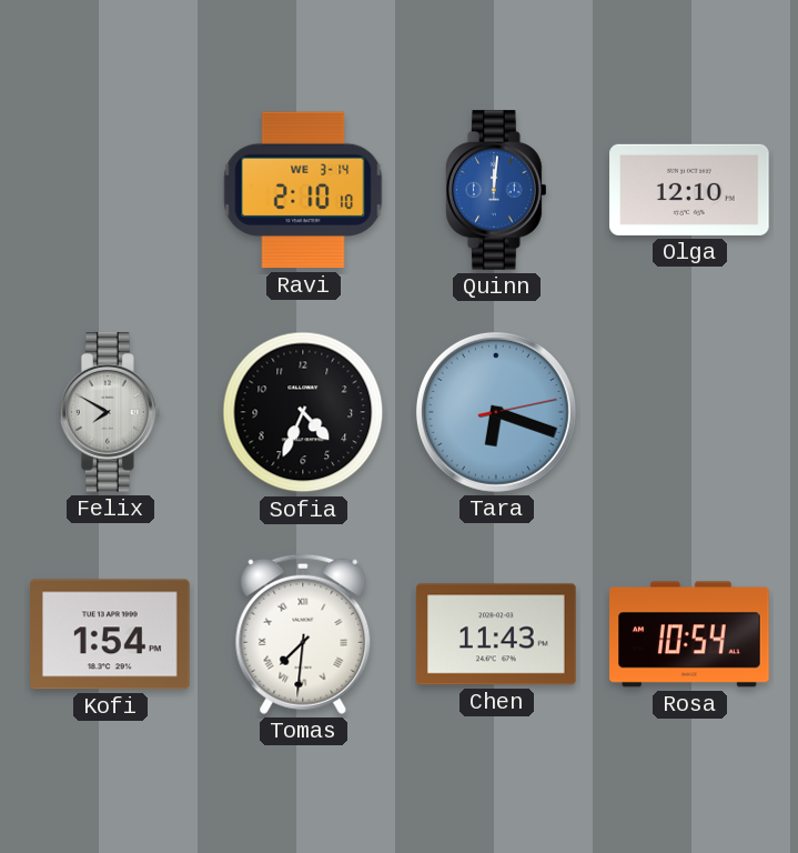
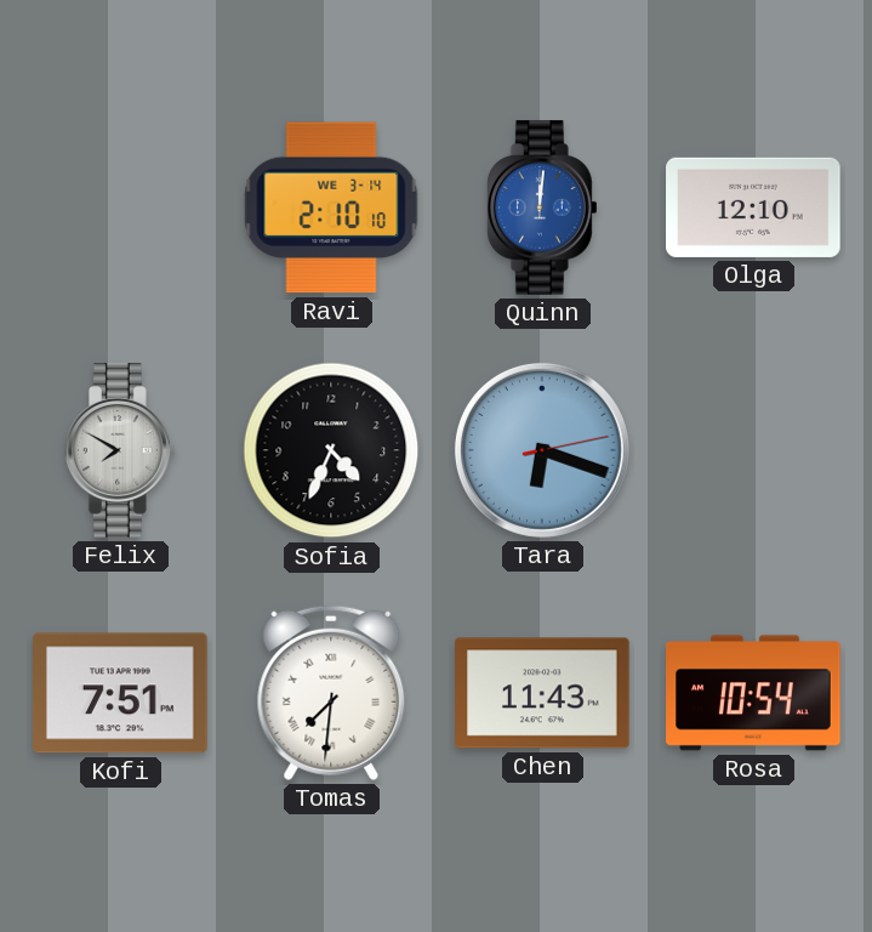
Kofi: 1:54 -> 7:51 (121, 693)
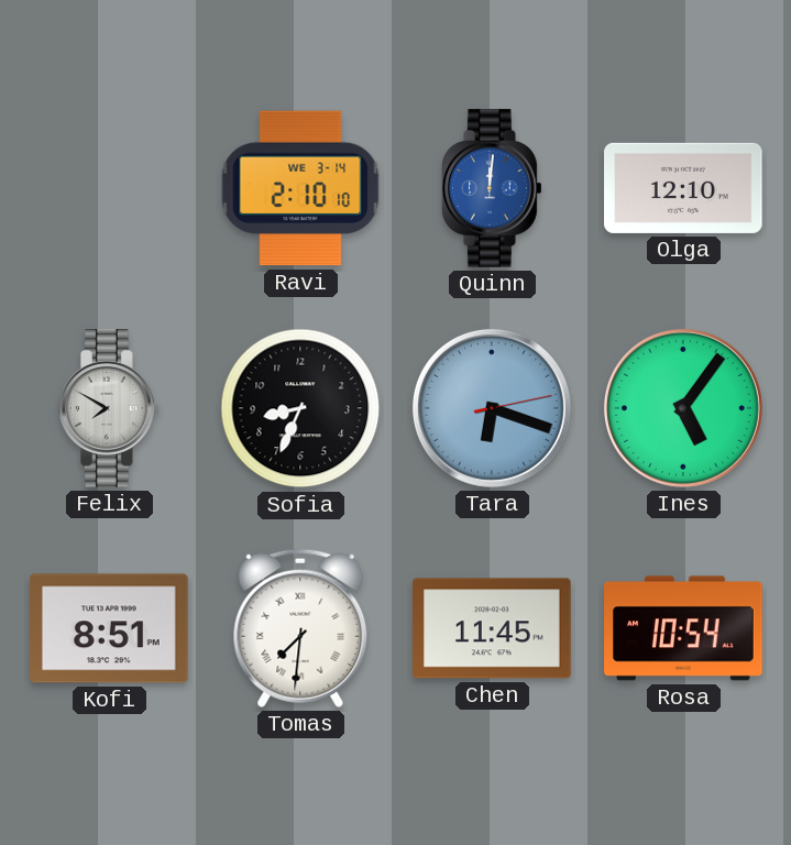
Sofia: 4:34 -> 8:34 (300, 408)
Ines: none -> 5:06 (683, 408)
Kofi: 7:51 -> 8:51 (110, 628)
Chen: 11:43 -> 11:45 (492, 628)
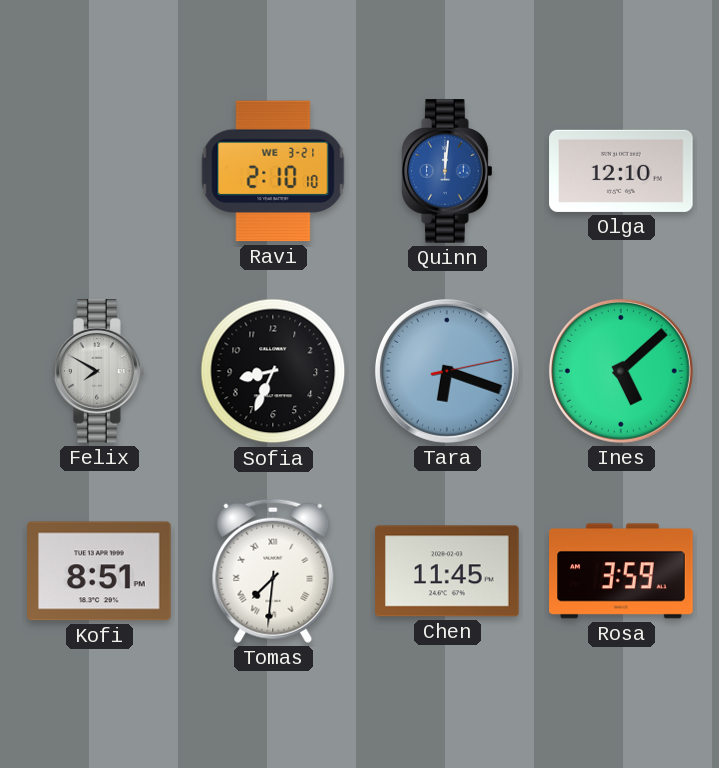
Ravi date: WE 3-14 -> WE 3-21 (273, 171)
Ines: 5:06 -> 5:08 (621, 371)
Rosa: 10:54 -> 3:59 (621, 571)
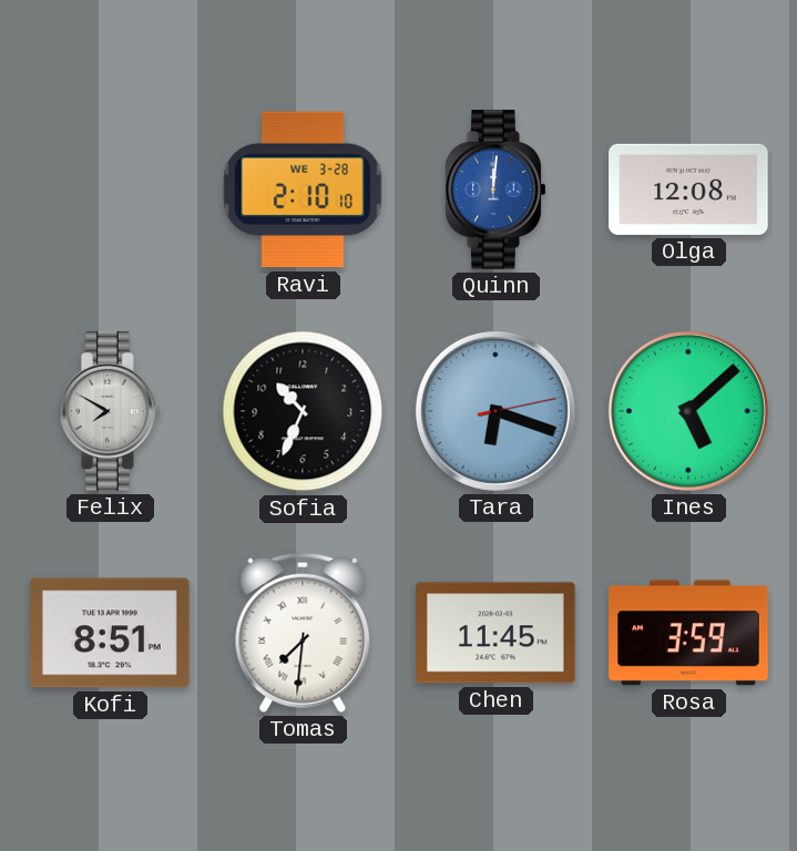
Ravi date: WE 3-21 -> WE 3-28 (303, 189)
Olga: 12:10 -> 12:08 (688, 189)
Sofia: 8:34 -> 10:34 (303, 411)
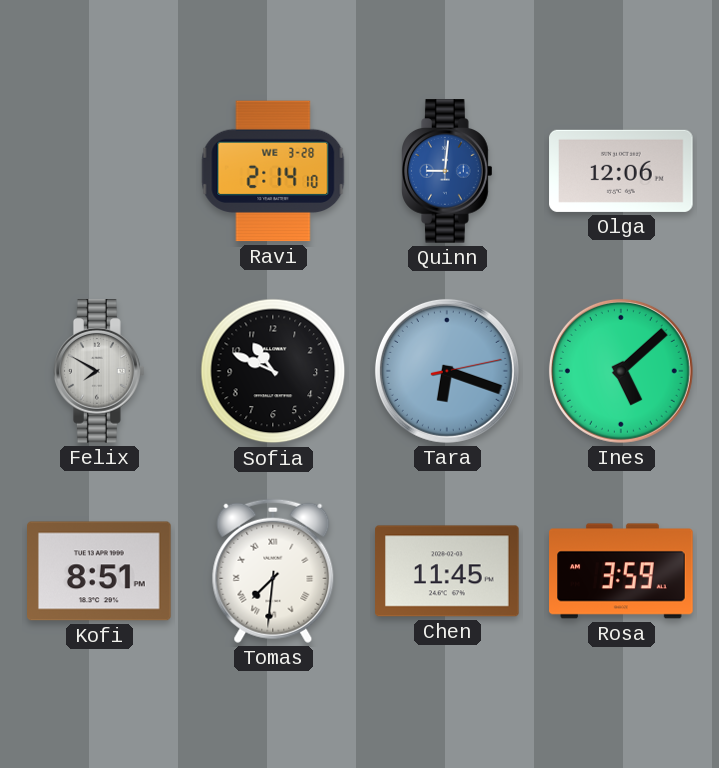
Ravi: 2:10 -> 2:14 (273, 171)
Quinn: 12:01 -> 9:01 (448, 171)
Olga: 12:08 -> 12:06 (621, 171)
Sofia: 10:34 -> 10:49 (273, 371)
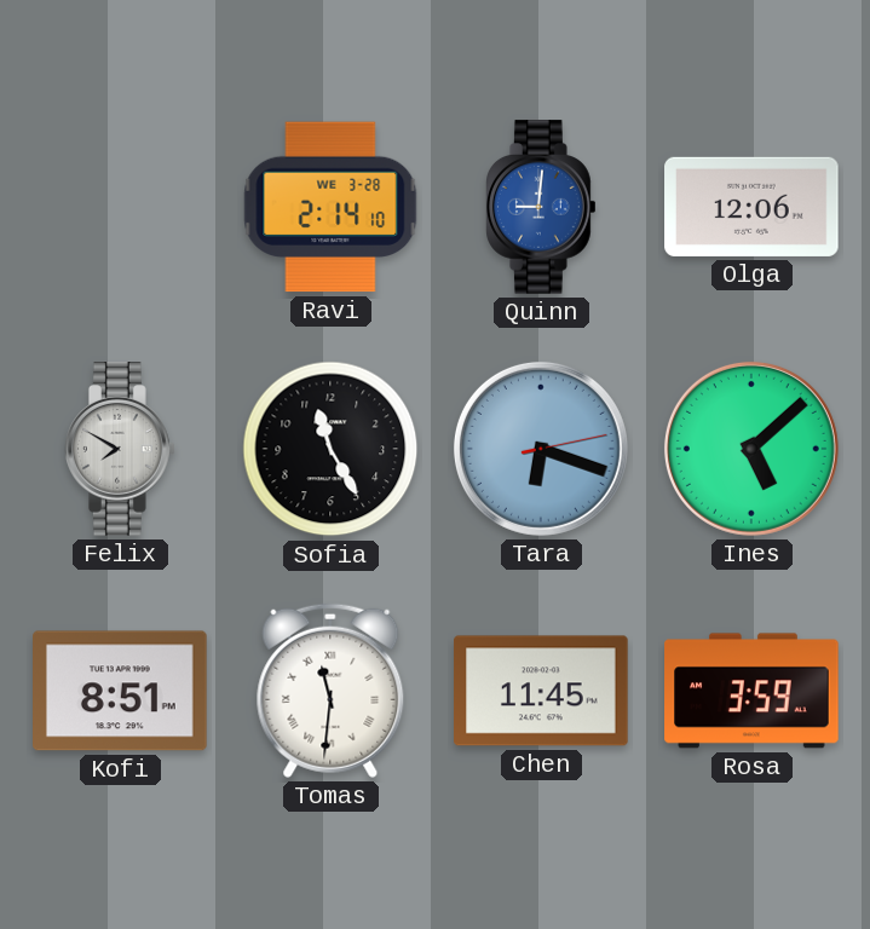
Sofia: 10:49 -> 11:25 (330, 449)
Tomas: 7:31 -> 11:31 (330, 691)
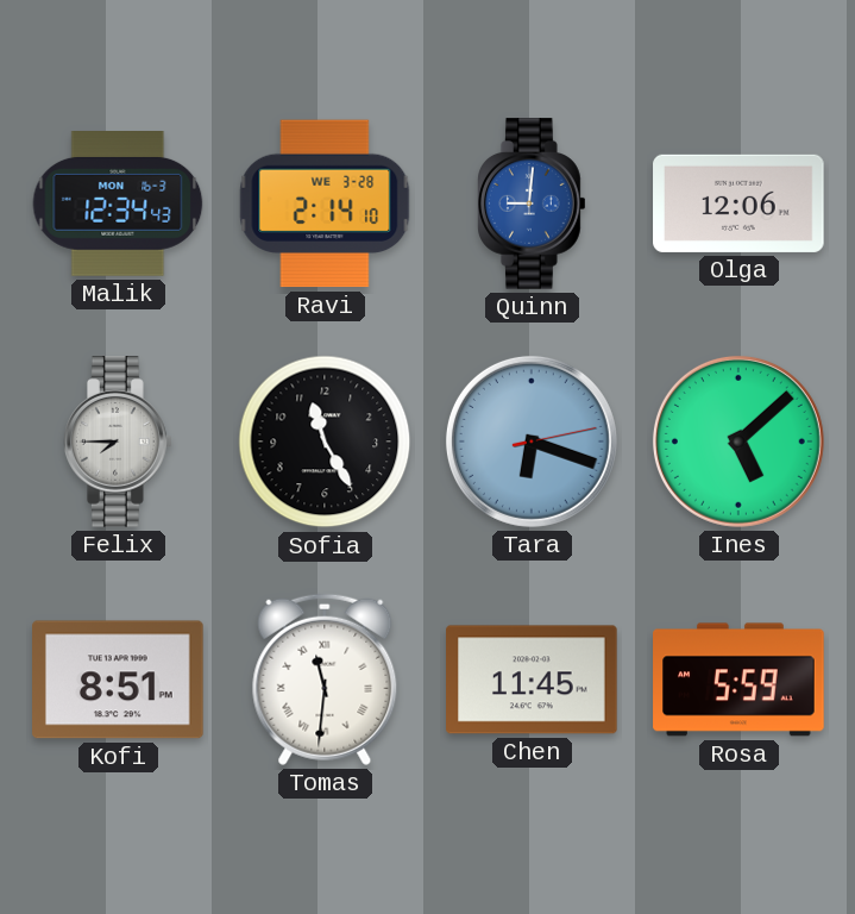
Malik: none -> 12:34 (118, 205)
Felix: 7:50 -> 7:45 (119, 442)
Rosa: 3:59 -> 5:59 (738, 680)
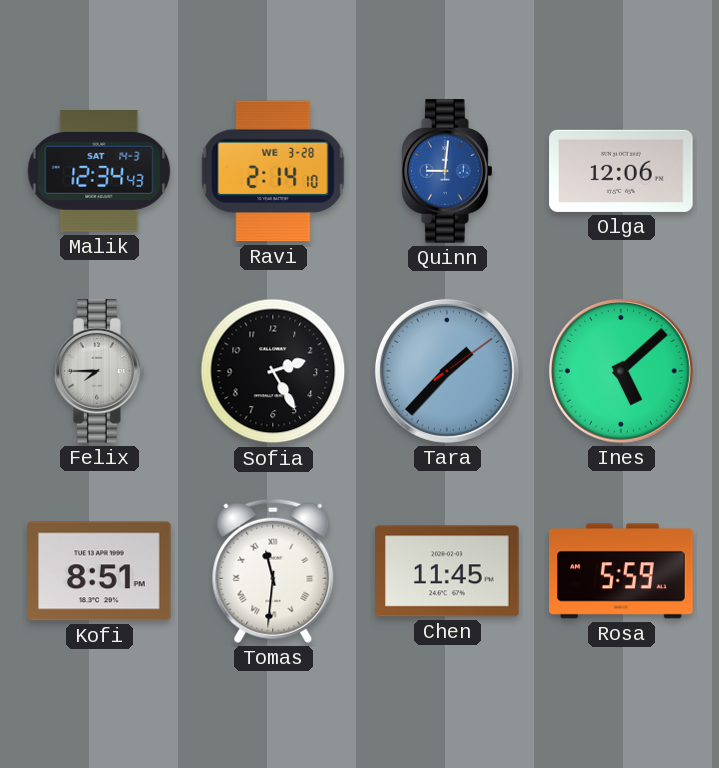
Malik date: MON 16-3 -> SAT 14-3 (99, 172)
Sofia: 11:25 -> 2:25 (273, 371)
Tara: 6:18 -> 1:37 (447, 371)
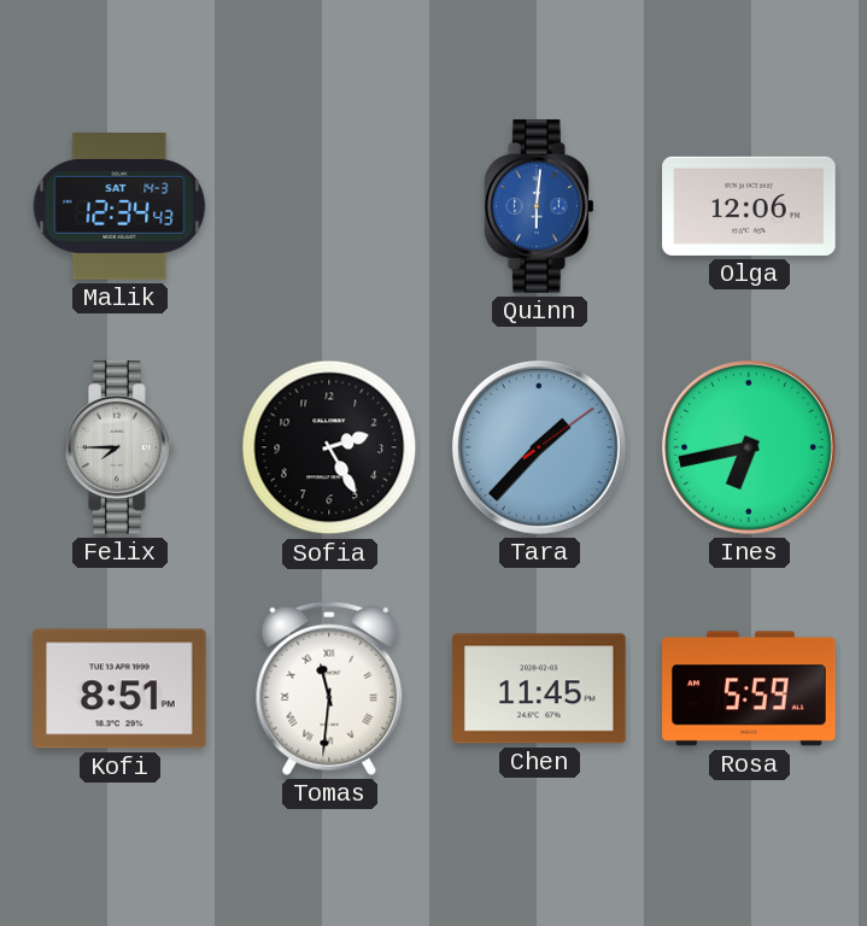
Ravi: 2:14 -> none (273, 171)
Quinn: 9:01 -> 6:01 (540, 206)
Ines: 5:08 -> 6:43 (749, 447)
